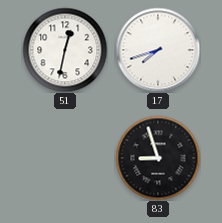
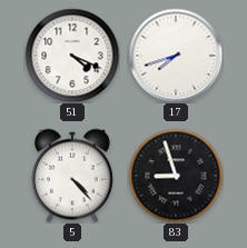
51: 12:32 -> 4:19 (72, 56)
5: none -> 4:23 (73, 176)
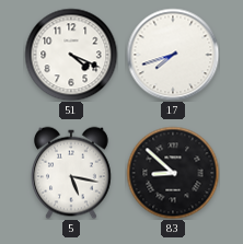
5: 4:23 -> 5:17 (72, 173)
83: 8:57 -> 8:52 (173, 173)
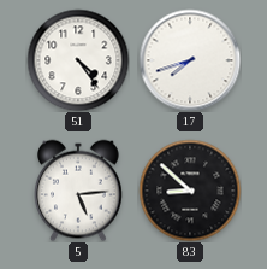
51: 4:19 -> 4:24 (78, 60)
5: 5:17 -> 5:14 (79, 191)
